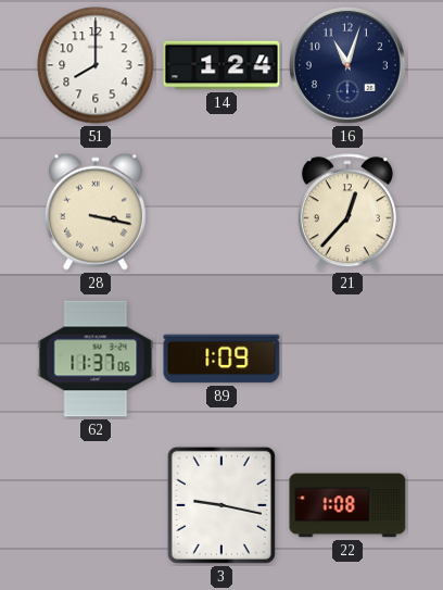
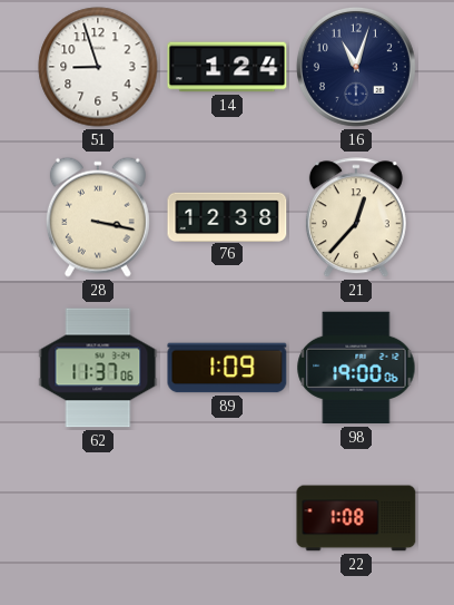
51: 8:00 -> 8:57 (98, 67)
76: none -> 12:38 (227, 216)
98: none -> 19:00 (356, 368)
3: 9:17 -> none (221, 505)
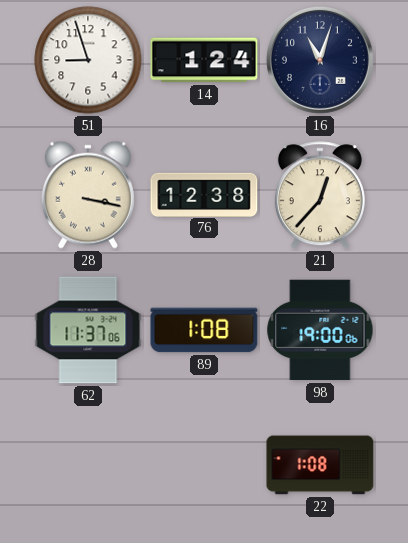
89: 1:09 -> 1:08 (204, 330)
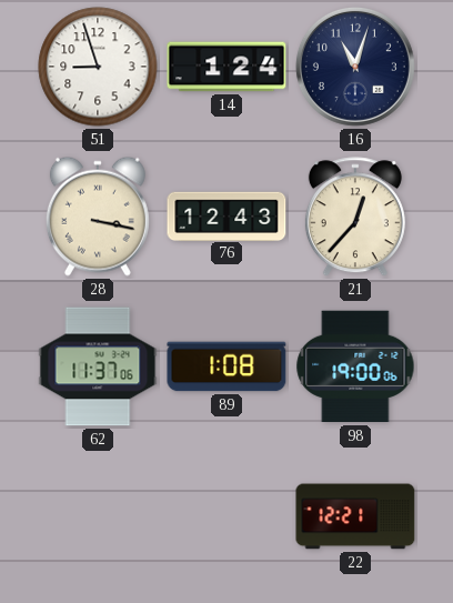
76: 12:38 -> 12:43 (226, 215)
22: 1:08 -> 12:21 (355, 516)
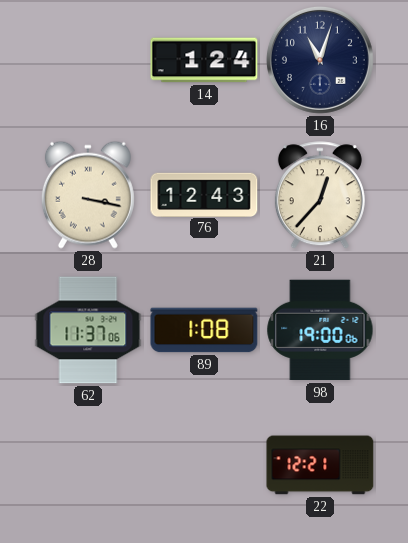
51: 8:57 -> none (98, 67)
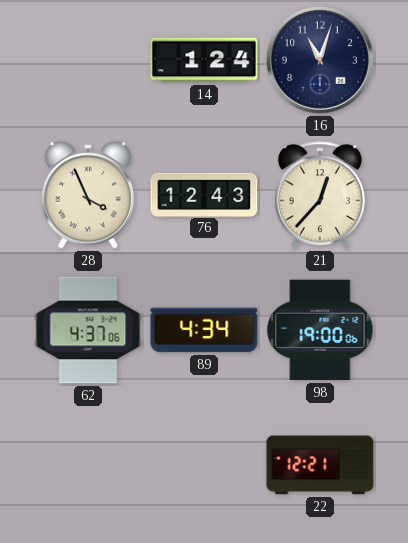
28: 3:17 -> 3:56 (88, 195)
62: 11:37 -> 4:37 (88, 330)
89: 1:08 -> 4:34 (204, 330)
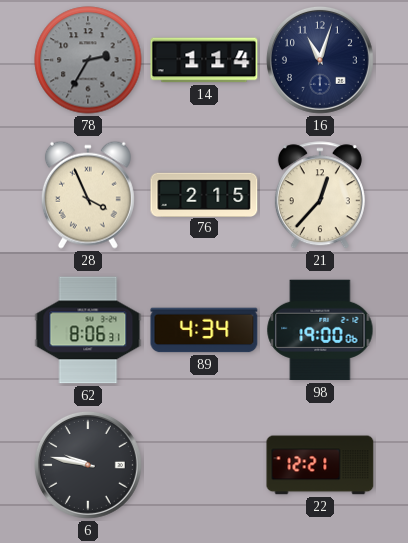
78: none -> 2:35 (88, 60)
14: 1:24 -> 1:14 (204, 60)
76: 12:43 -> 2:15 (204, 194)
62: 4:37 -> 8:06 (88, 330)
6: none -> 9:47 (88, 465)
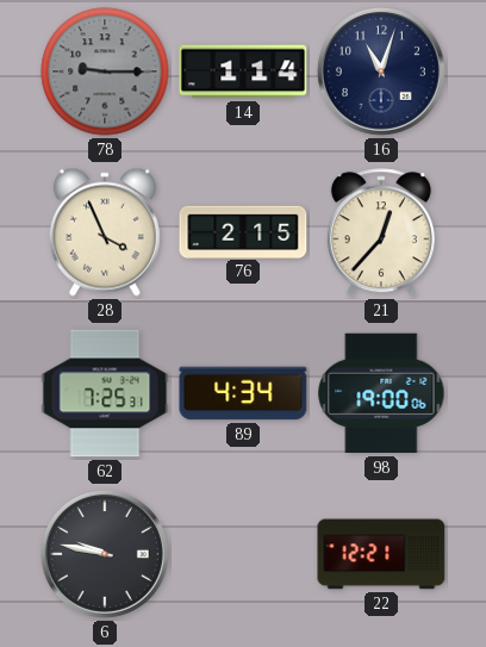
78: 2:35 -> 9:15 (105, 71)
62: 8:06 -> 7:25 (105, 393)
